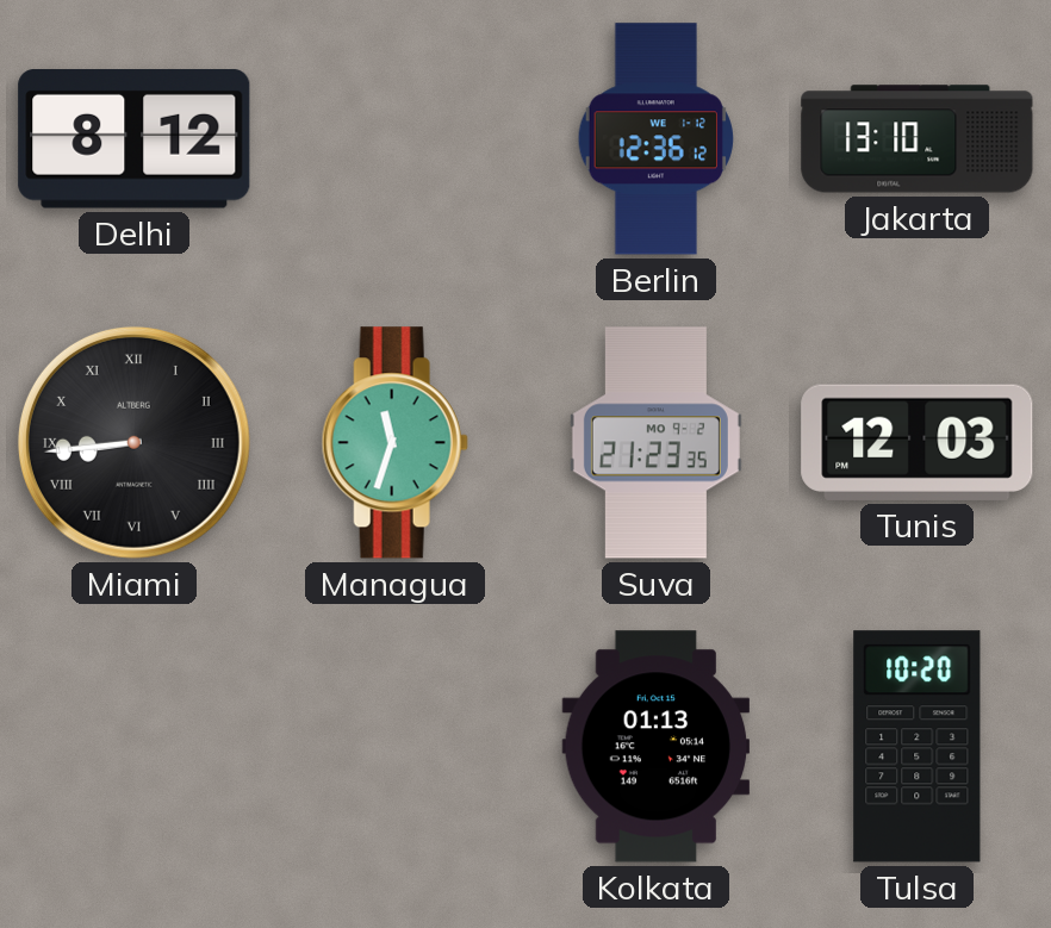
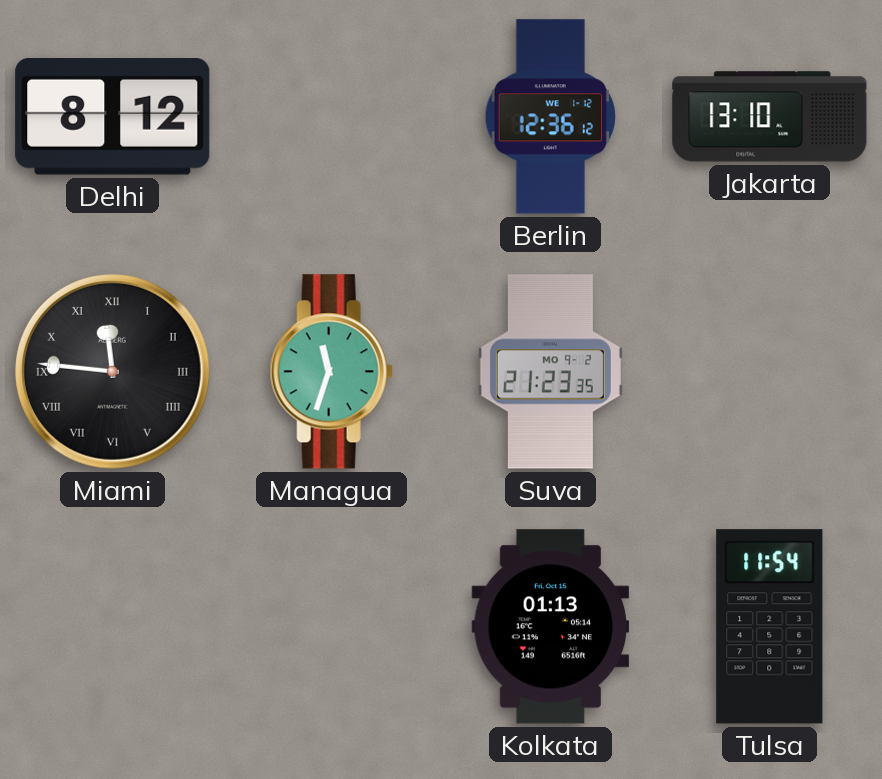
Miami: 8:44 -> 11:46 (112, 371)
Tunis: 12:03 -> none (918, 442)
Tulsa: 10:20 -> 11:54 (770, 627)
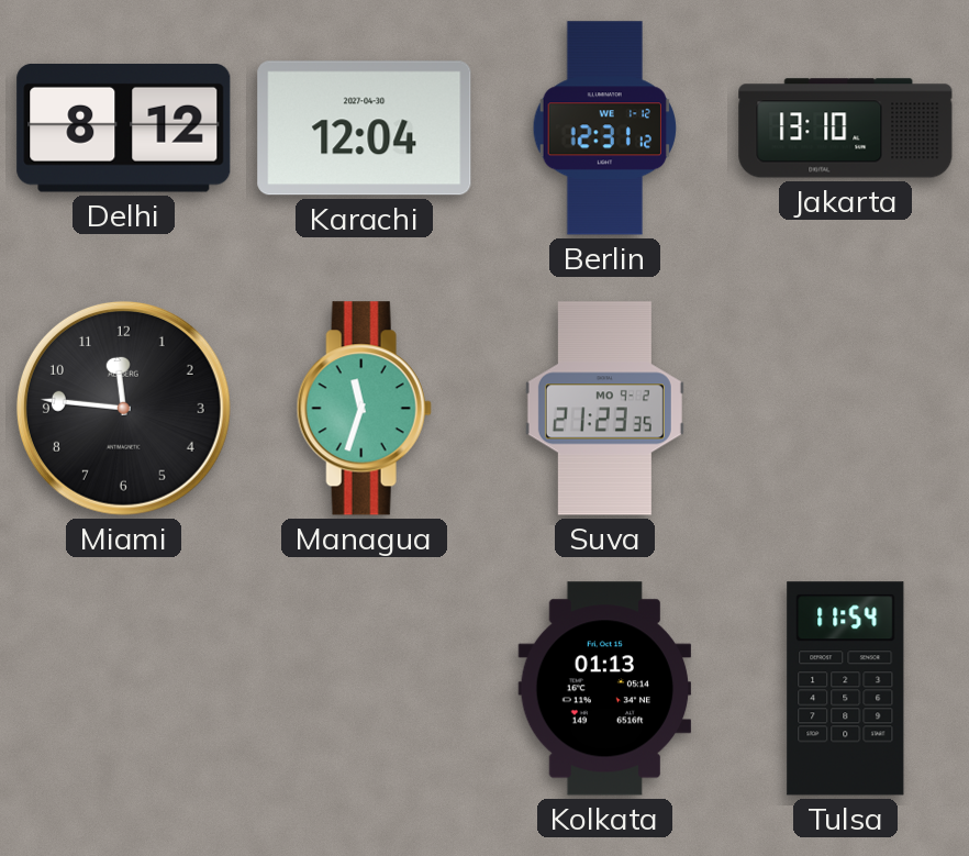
Karachi: none -> 12:04 (365, 129)
Berlin: 12:36 -> 12:31 (604, 129)
Miami numerals: Roman -> Arabic (123, 408)
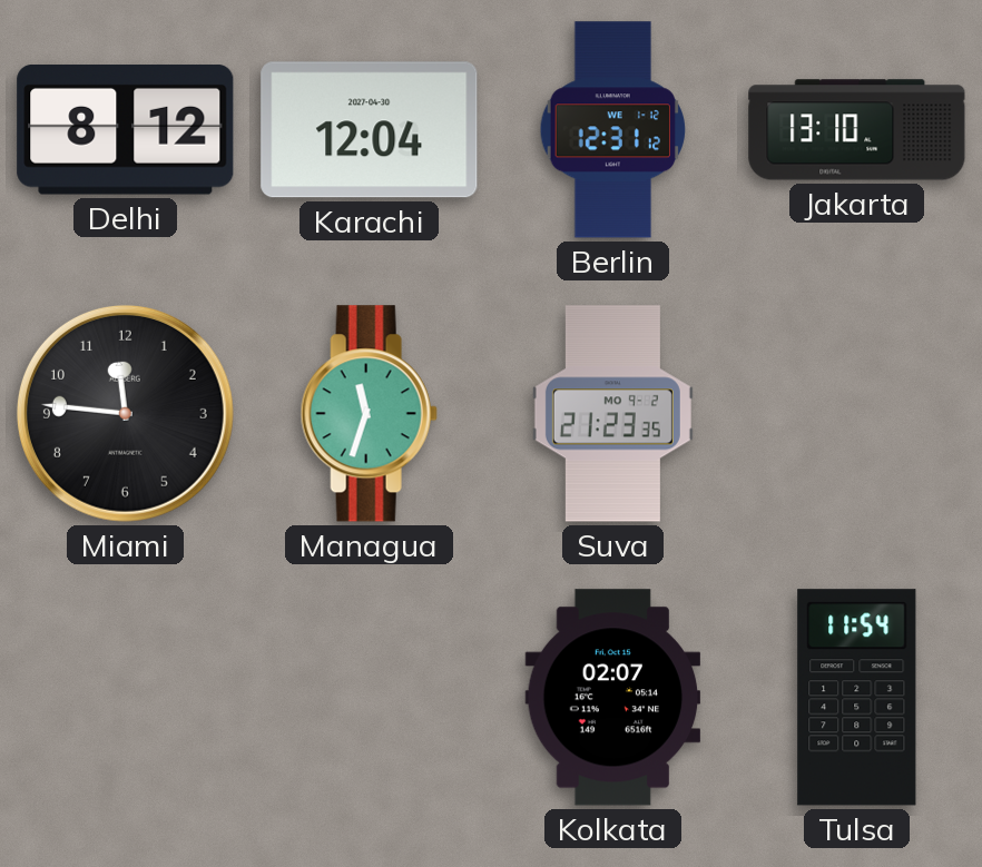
Kolkata: 01:13 -> 02:07 (613, 698)
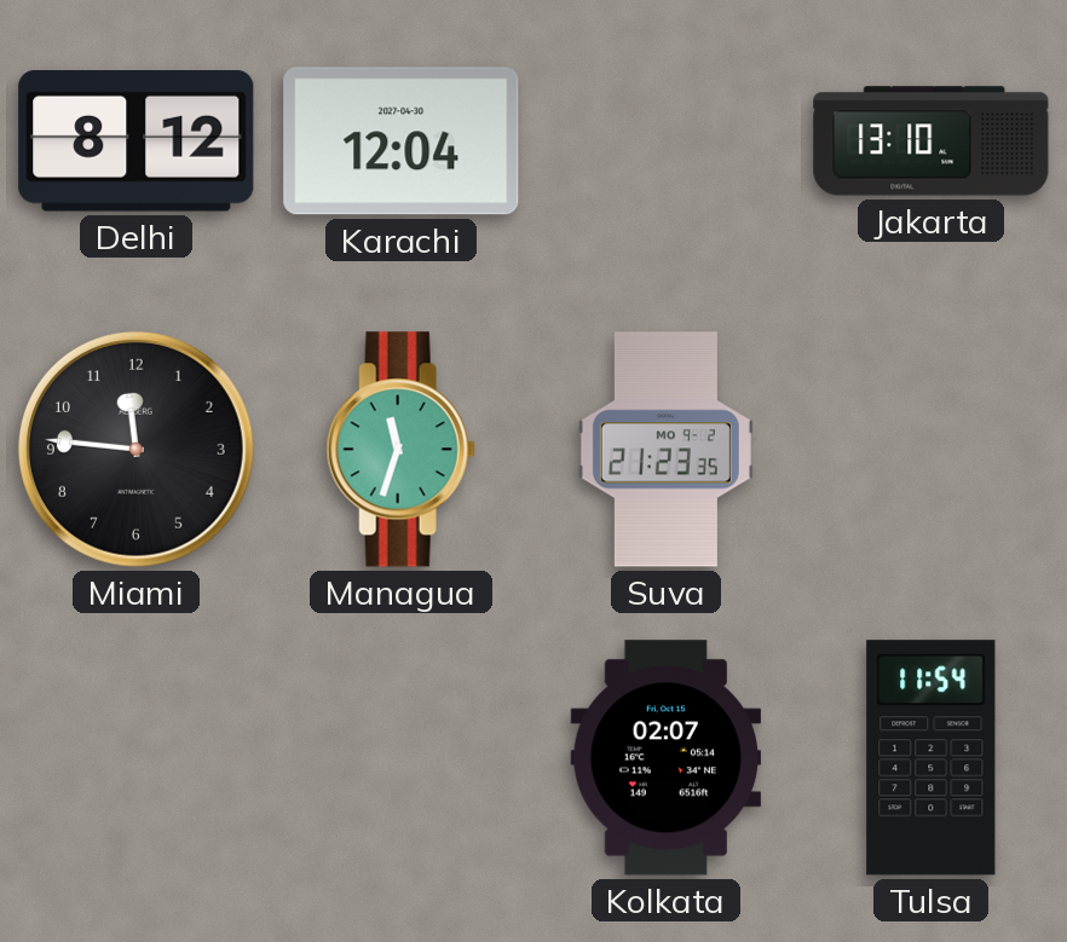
Berlin: 12:31 -> none (612, 130)
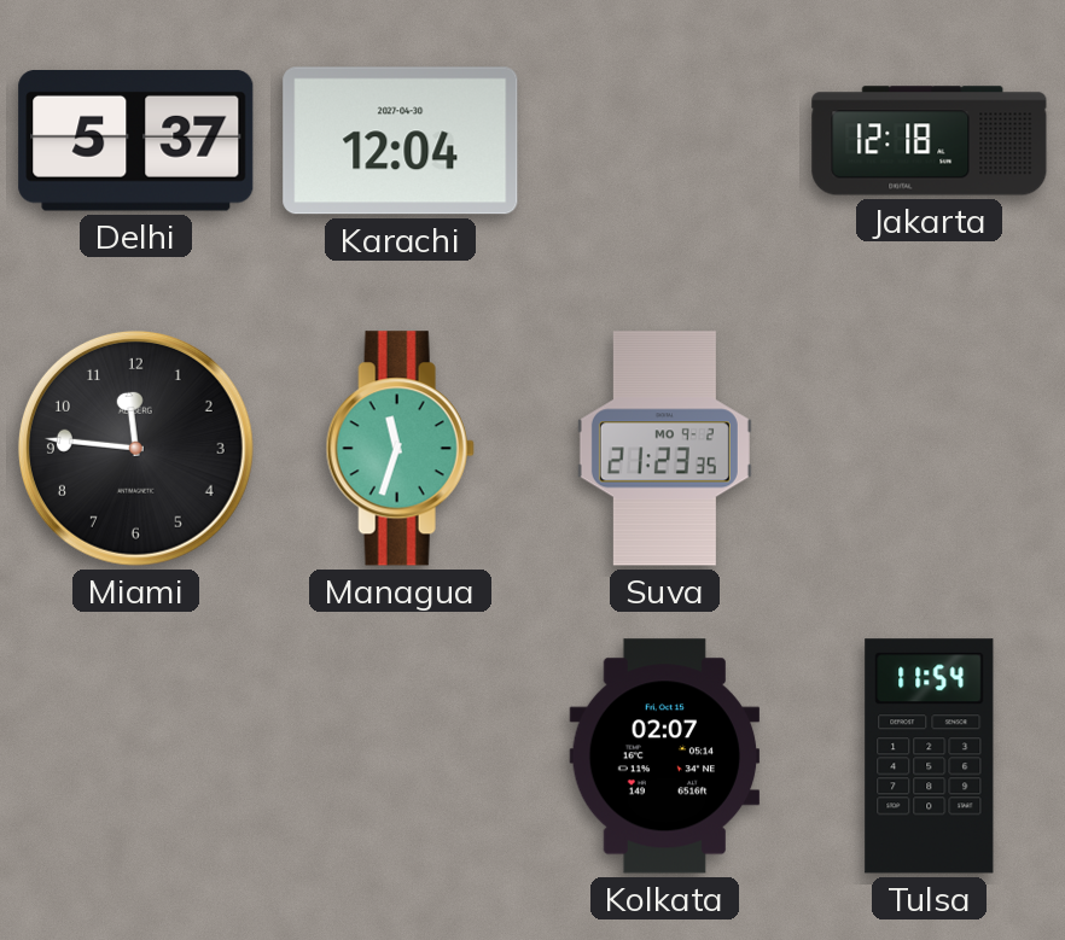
Delhi: 8:12 -> 5:37 (136, 141)
Jakarta: 13:10 -> 12:18 (930, 141)
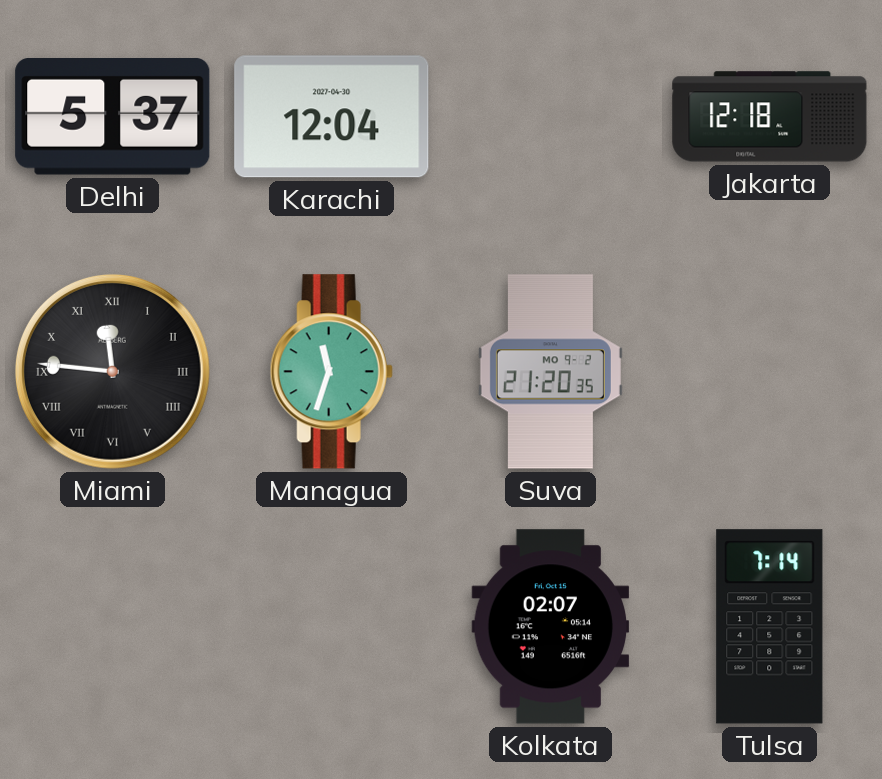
Miami numerals: Arabic -> Roman (112, 371)
Suva: 21:23 -> 21:20 (550, 372)
Tulsa: 11:54 -> 7:14 (770, 627)
